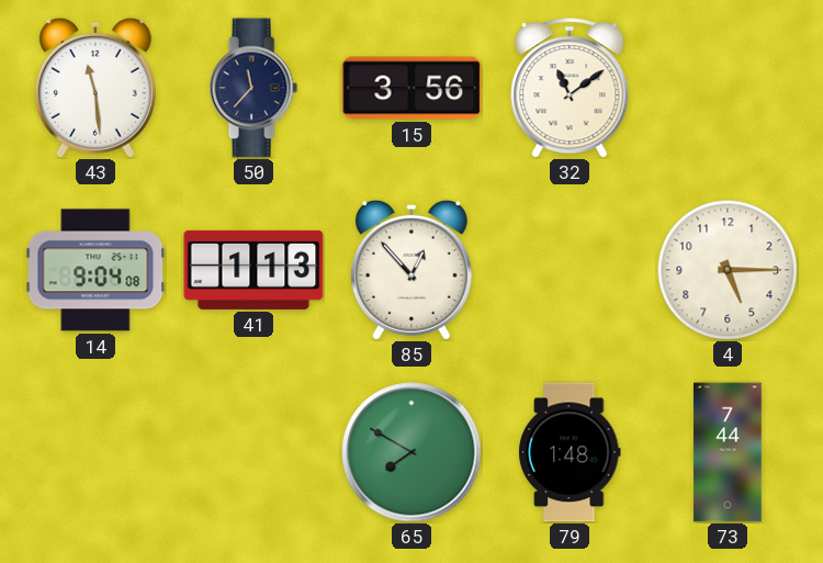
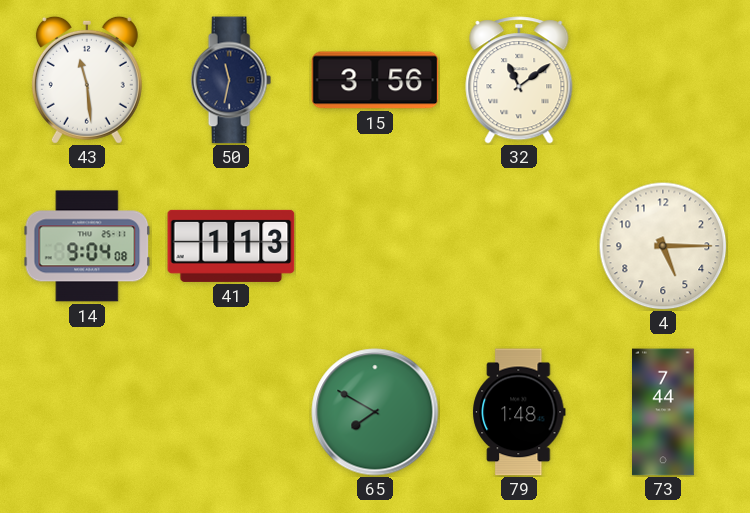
50: 11:37 -> 11:32 (231, 80)
85: 12:53 -> none (411, 270)
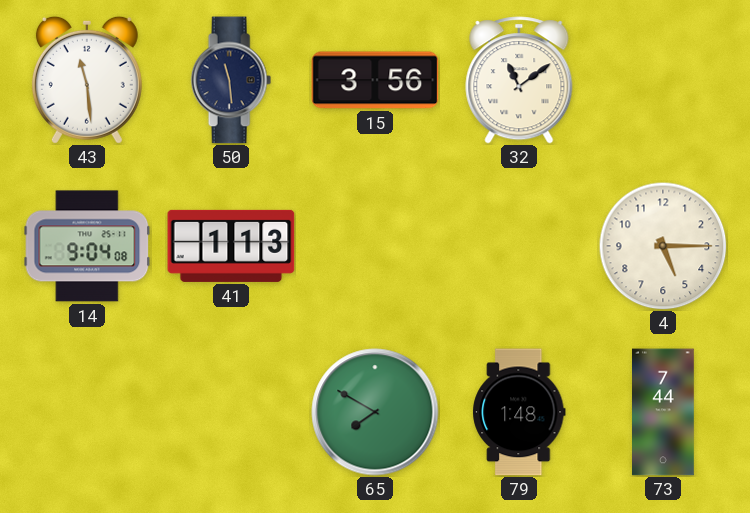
50: 11:32 -> 11:29 (231, 80)
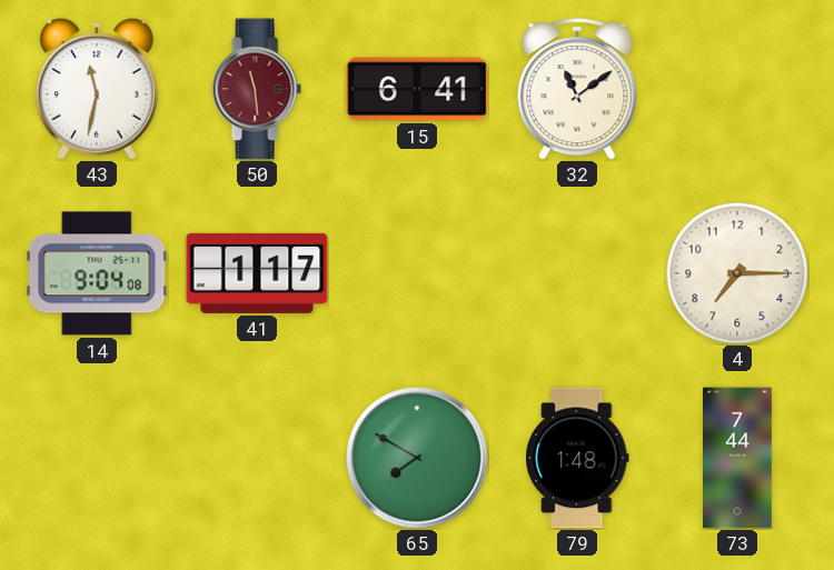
43: 11:29 -> 11:32 (97, 89)
50 dial: navy -> burgundy (257, 89)
15: 3:56 -> 6:41 (417, 89)
41: 1:13 -> 1:17 (257, 273)
4: 5:15 -> 7:15 (737, 273)
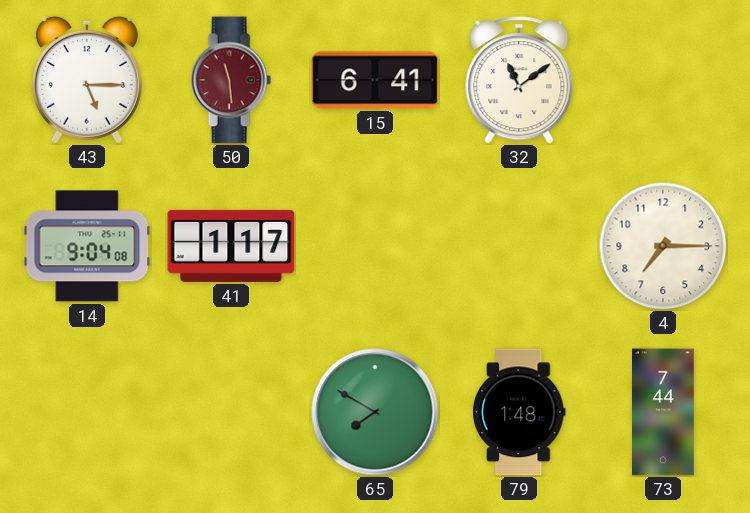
43: 11:32 -> 5:15 (87, 80)
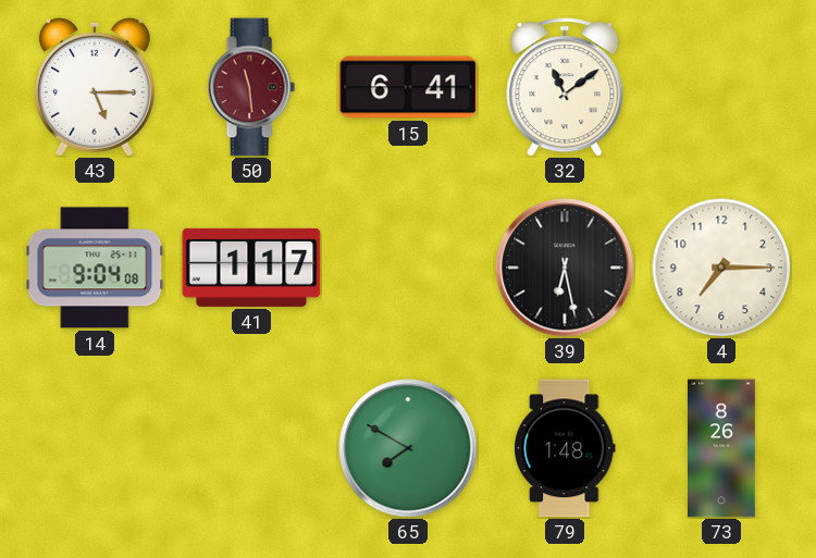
39: none -> 6:28 (565, 268)
73: 7:44 -> 8:26 (722, 448)
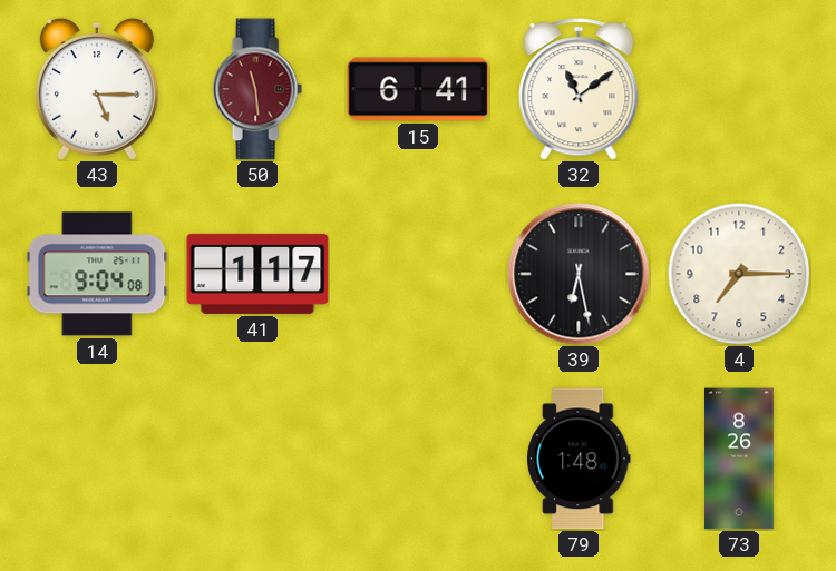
65: 7:50 -> none (408, 448)
